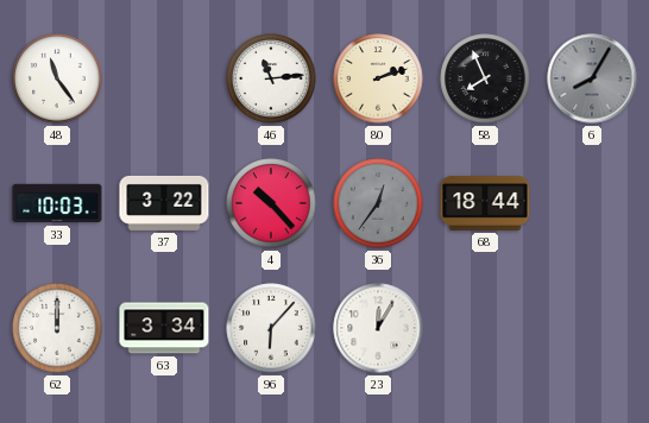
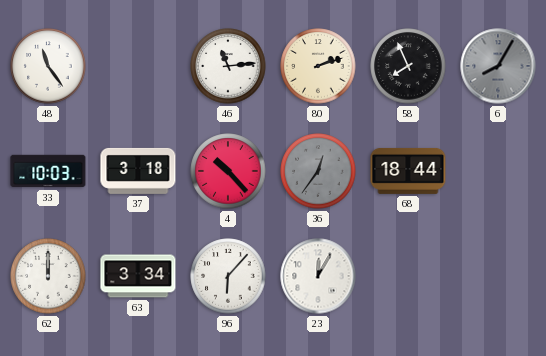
37: 3:22 -> 3:18 (138, 171)
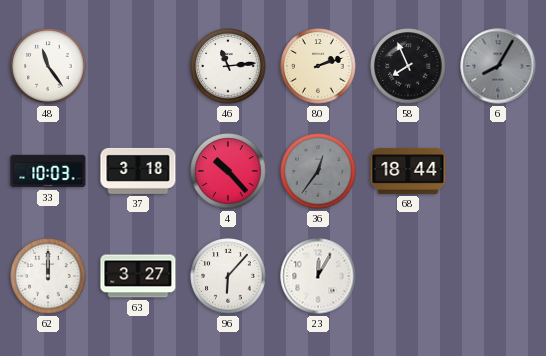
63: 3:34 -> 3:27 (138, 276)
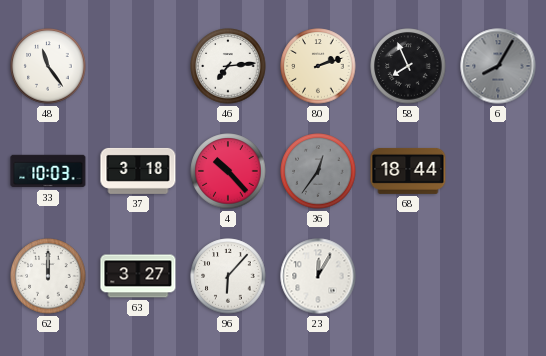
46: 11:14 -> 7:14 (228, 66)
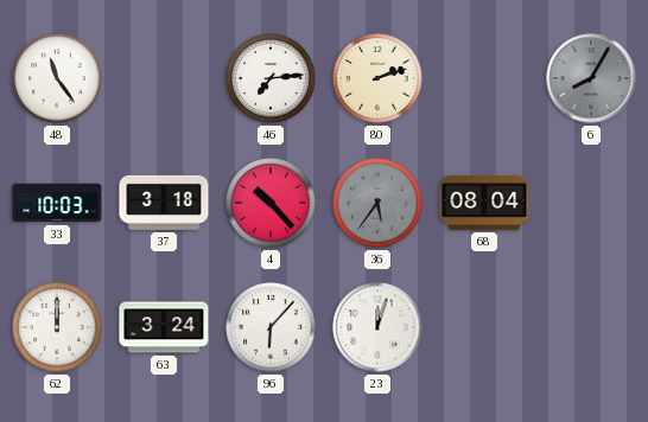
58: 7:56 -> none (408, 66)
36: 12:36 -> 5:36 (377, 203)
68: 18:44 -> 08:04 (484, 203)
63: 3:27 -> 3:24 (164, 327)
23: 12:05 -> 12:03 (377, 327)
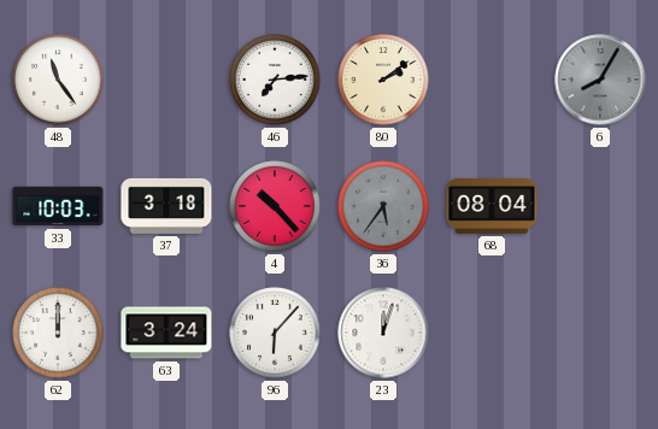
80: 2:12 -> 2:09 (383, 80)
